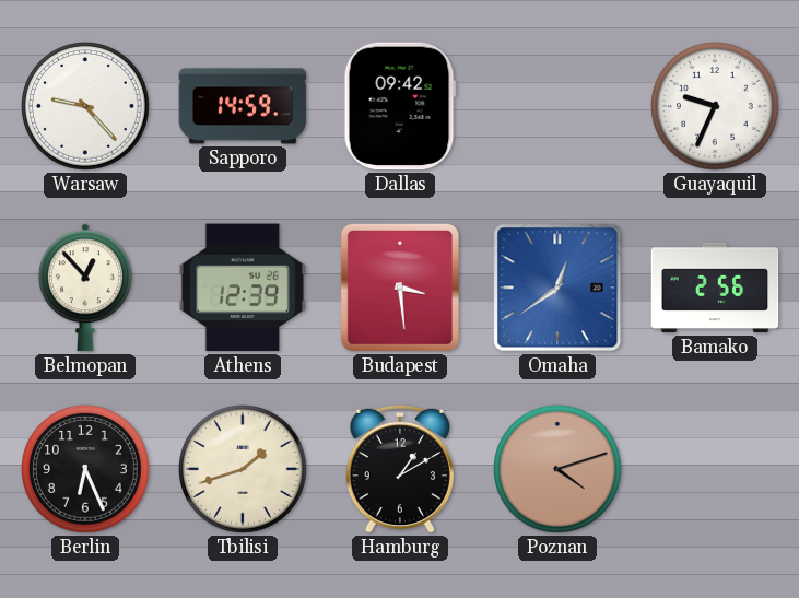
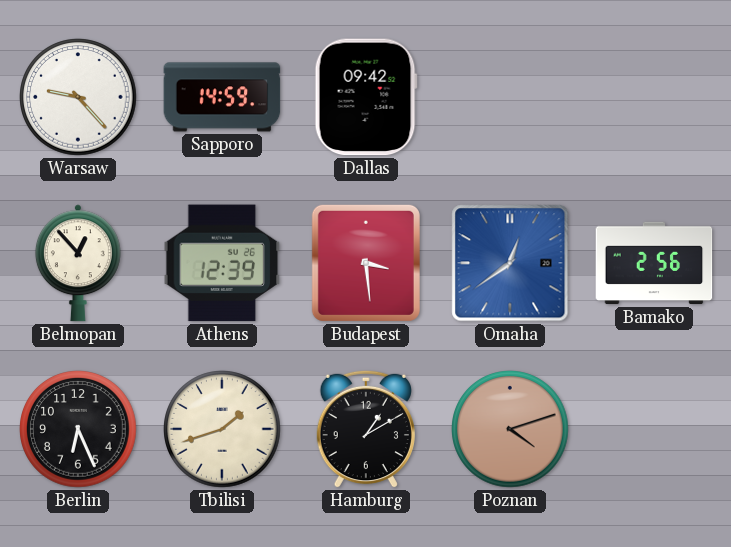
Guayaquil: 9:34 -> none (715, 106)
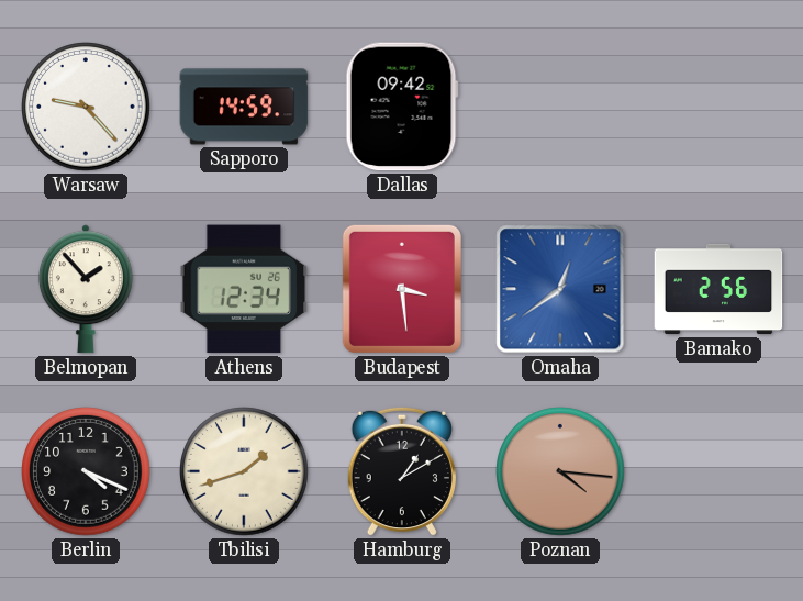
Belmopan: 12:53 -> 1:53 (86, 289)
Athens: 12:39 -> 12:34 (244, 289)
Berlin: 6:26 -> 4:19 (86, 471)
Poznan: 4:12 -> 4:16 (560, 471)
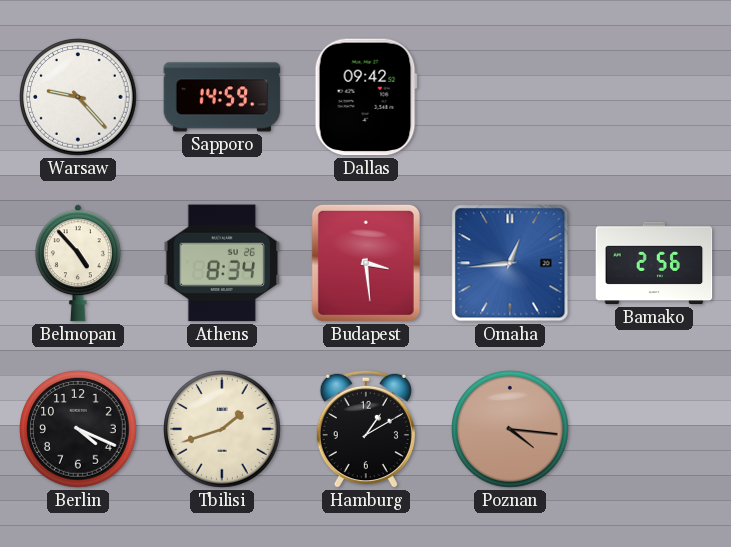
Belmopan: 1:53 -> 4:53 (78, 263)
Athens: 12:34 -> 8:34 (222, 263)
Omaha: 12:39 -> 12:44 (510, 263)
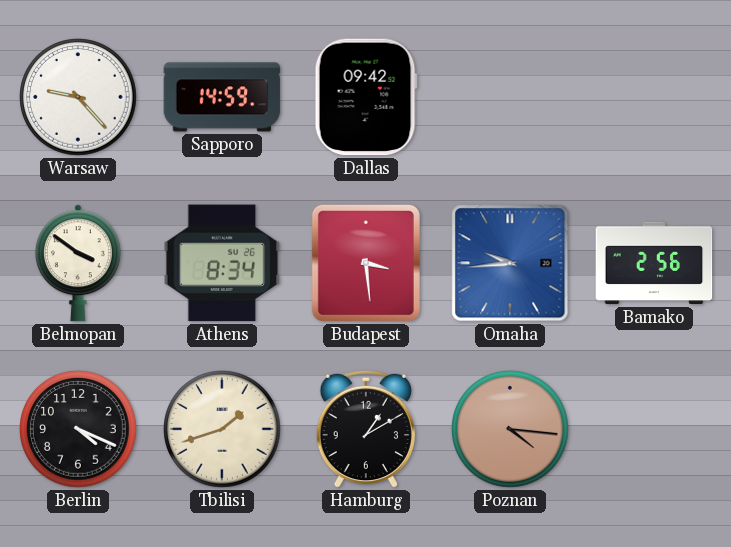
Belmopan: 4:53 -> 3:51 (78, 263)
Omaha: 12:44 -> 9:44 (510, 263)
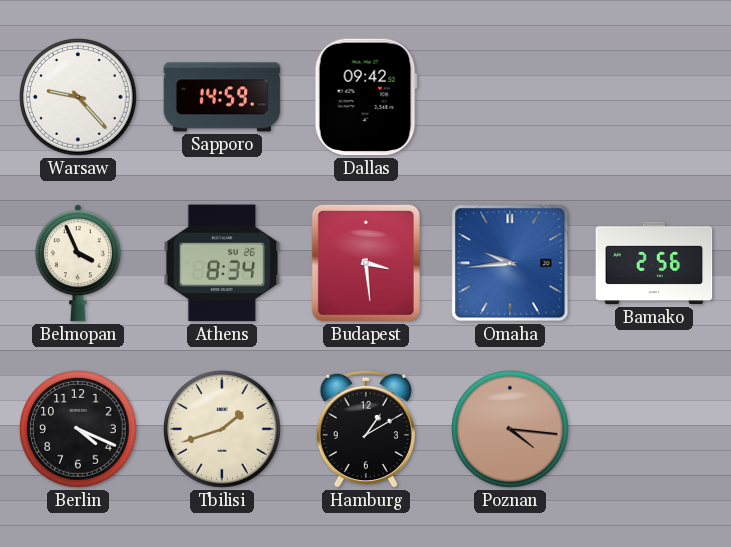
Belmopan: 3:51 -> 3:56 (78, 263)
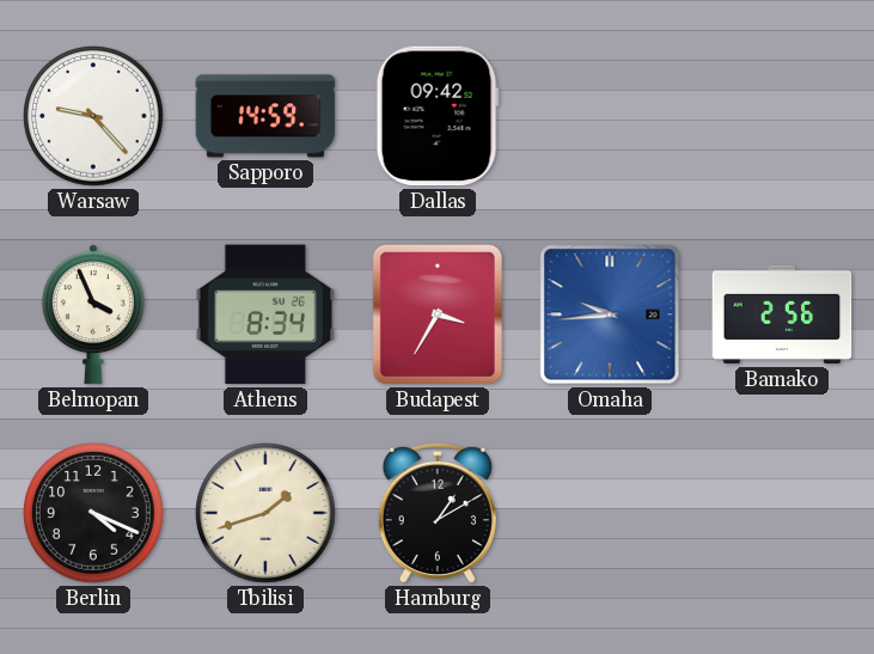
Budapest: 3:29 -> 3:35 (438, 314)
Poznan: 4:16 -> none (510, 429)
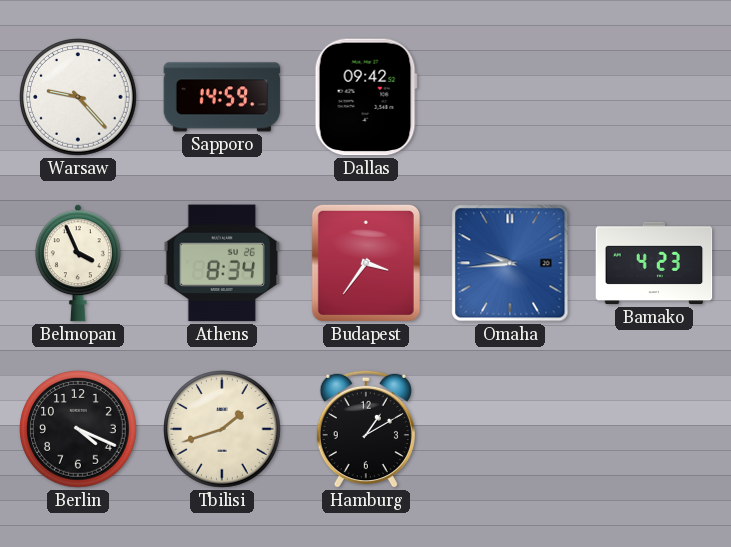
Budapest: 3:35 -> 3:36 (366, 263)
Bamako: 2:56 -> 4:23 (654, 263)
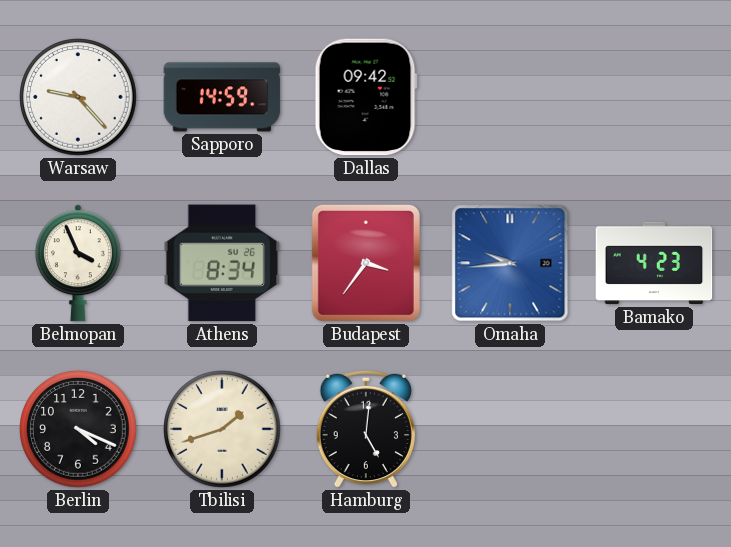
Hamburg: 1:10 -> 5:01 (366, 429)
